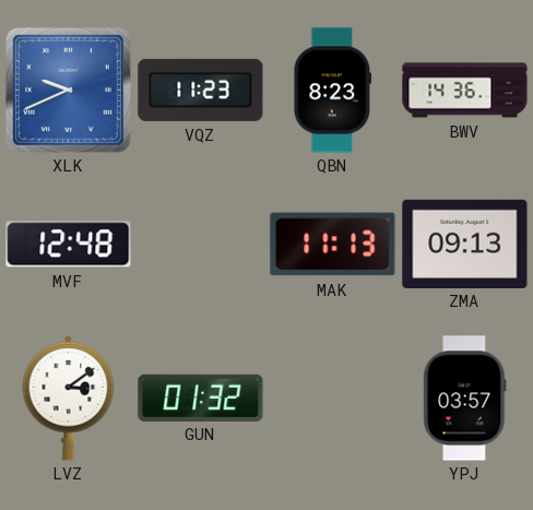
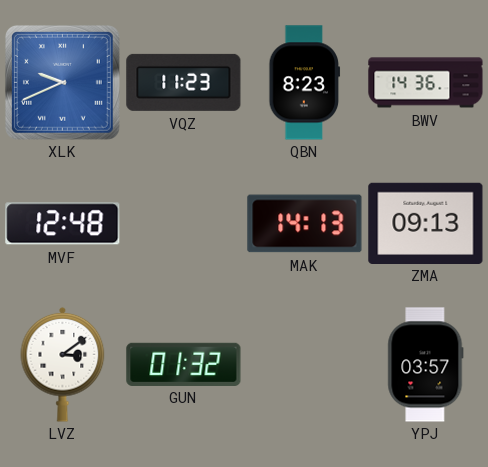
MAK: 11:13 -> 14:13 (305, 224)
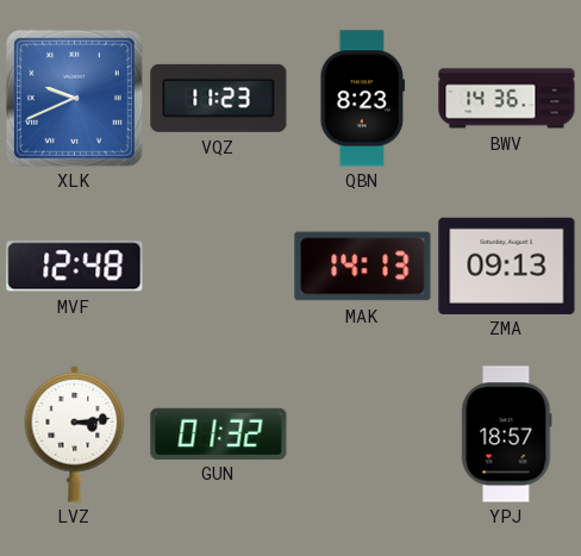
LVZ: 3:09 -> 3:14 (75, 433)
YPJ: 03:57 -> 18:57 (507, 435)
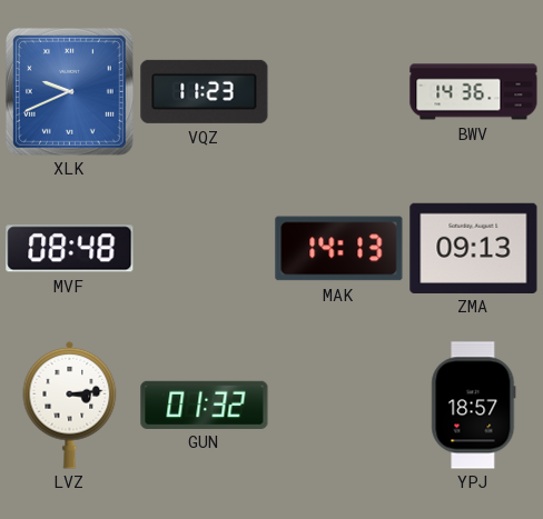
QBN: 8:23 -> none (363, 99)
MVF: 12:48 -> 08:48 (70, 249)
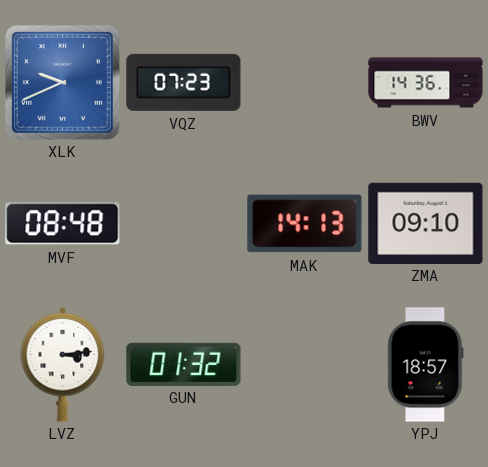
VQZ: 11:23 -> 07:23 (184, 82)
ZMA: 09:13 -> 09:10 (426, 223)
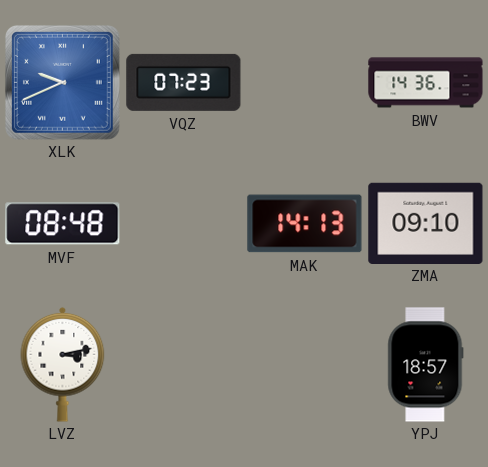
LVZ: 3:14 -> 3:13 (63, 364)
GUN: 01:32 -> none (184, 364)
